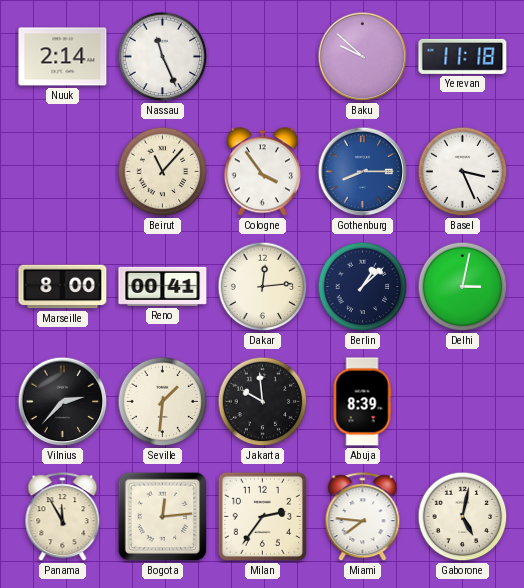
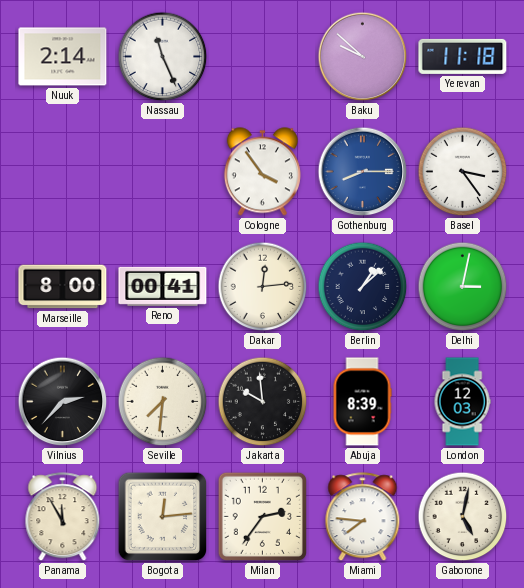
Beirut: 11:07 -> none (163, 172)
Basel: 3:26 -> 3:24 (463, 172)
Seville: 1:31 -> 7:31 (163, 402)
London: none -> 12:03 (462, 402)
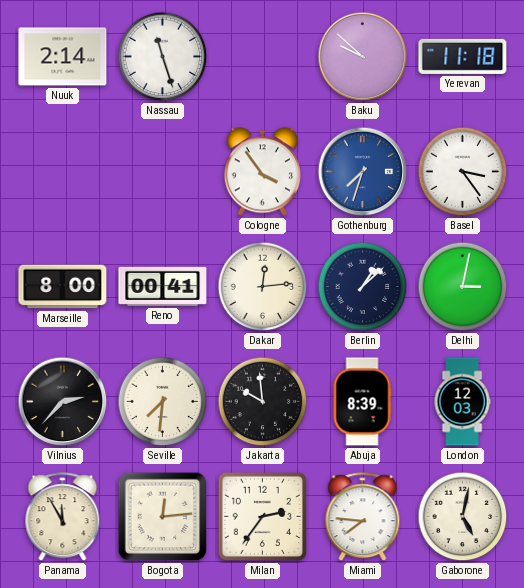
Nassau: 11:26 -> 11:27 (163, 57)
Gothenburg: 8:15 -> 7:33 (363, 172)
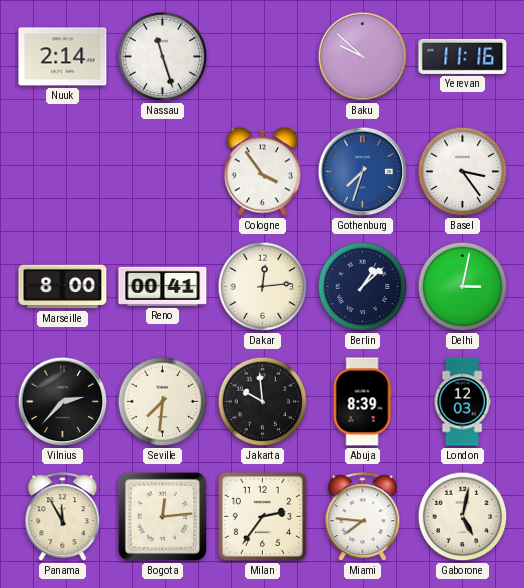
Yerevan: 11:18 -> 11:16 (463, 56)
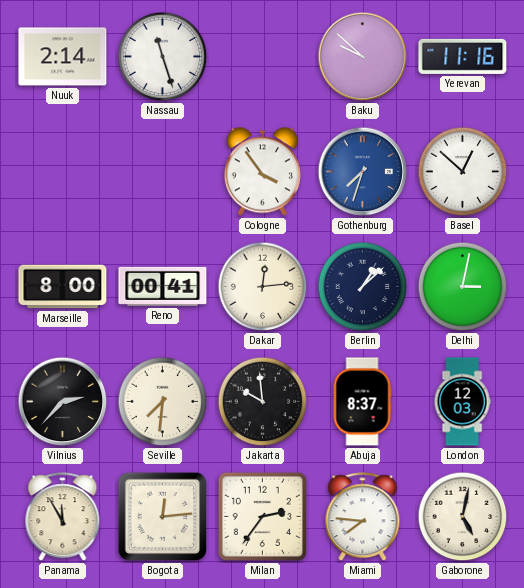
Basel: 3:24 -> 12:52 (463, 172)
Abuja: 8:39 -> 8:37 (362, 402)
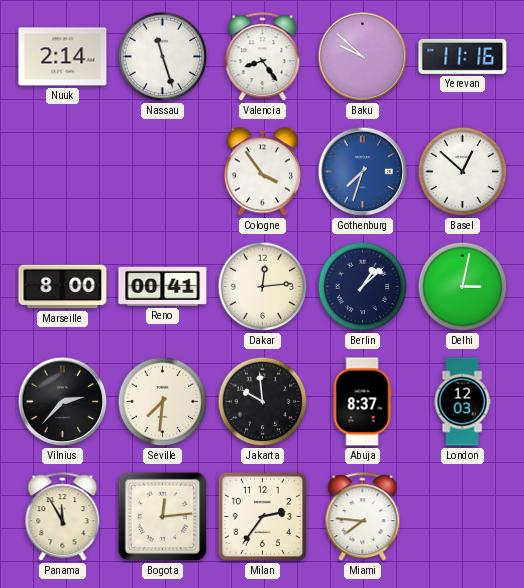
Valencia: none -> 8:24 (263, 57)
Gaborone: 5:02 -> none (463, 517)
